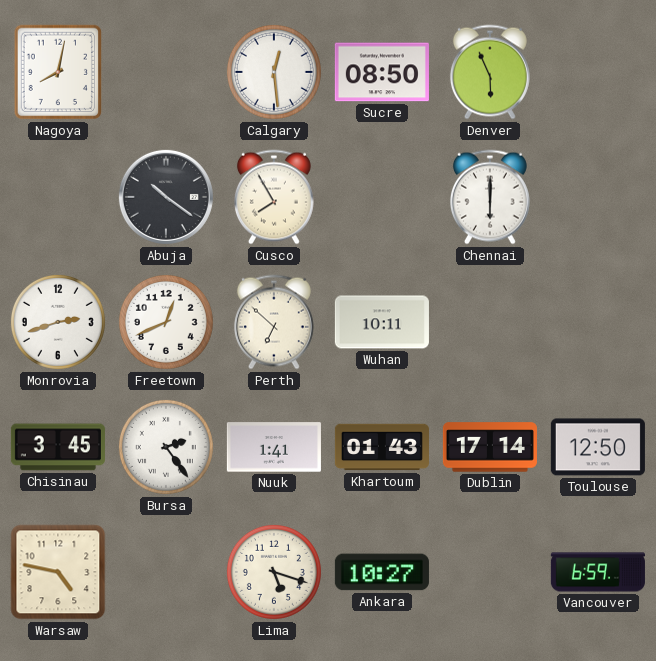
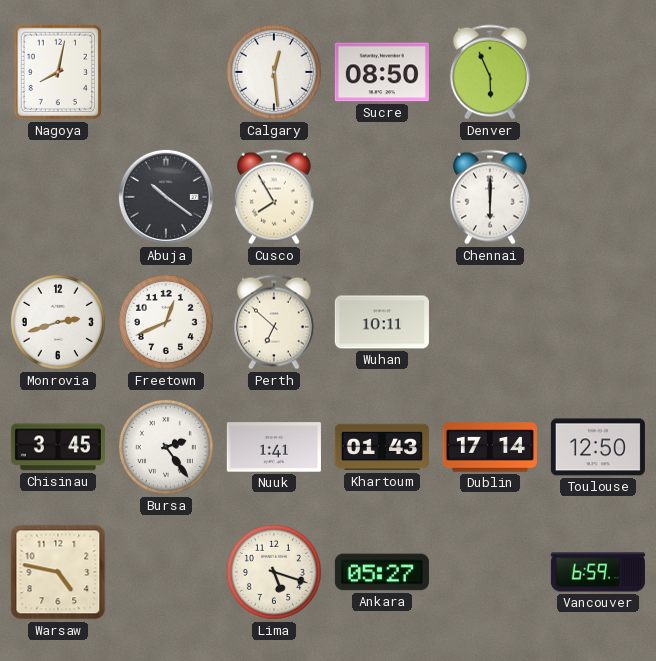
Ankara: 10:27 -> 05:27 (382, 572)
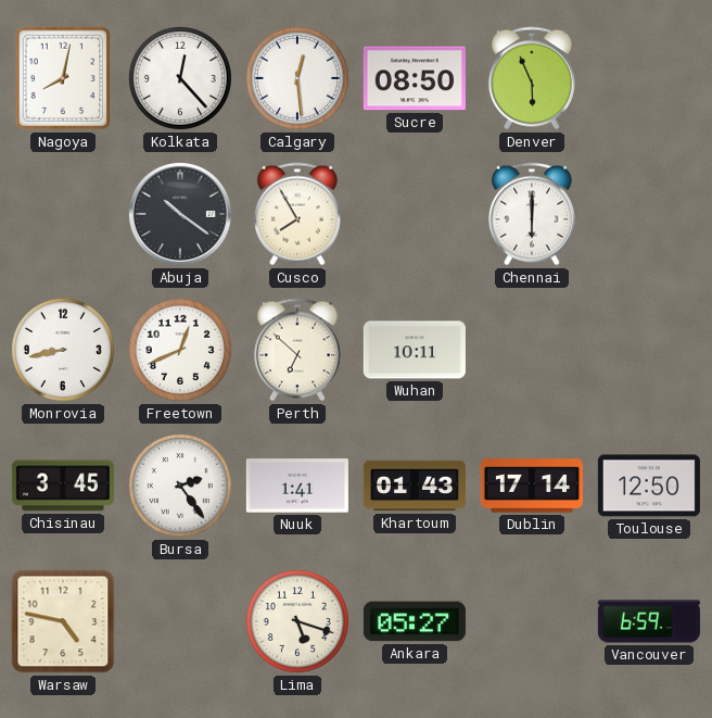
Kolkata: none -> 12:23 (180, 78)
Monrovia: 2:42 -> 8:43 (63, 350)
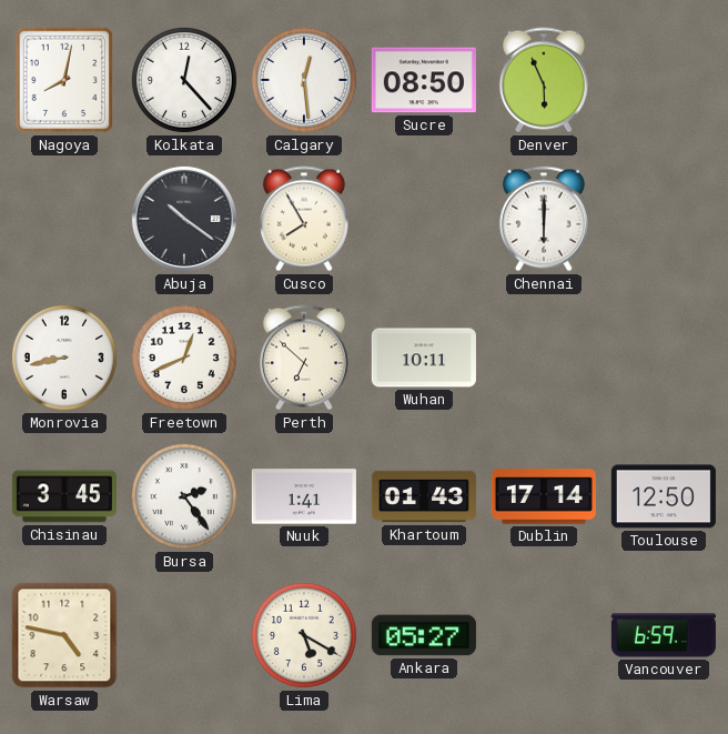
Lima: 5:18 -> 5:20 (304, 635)
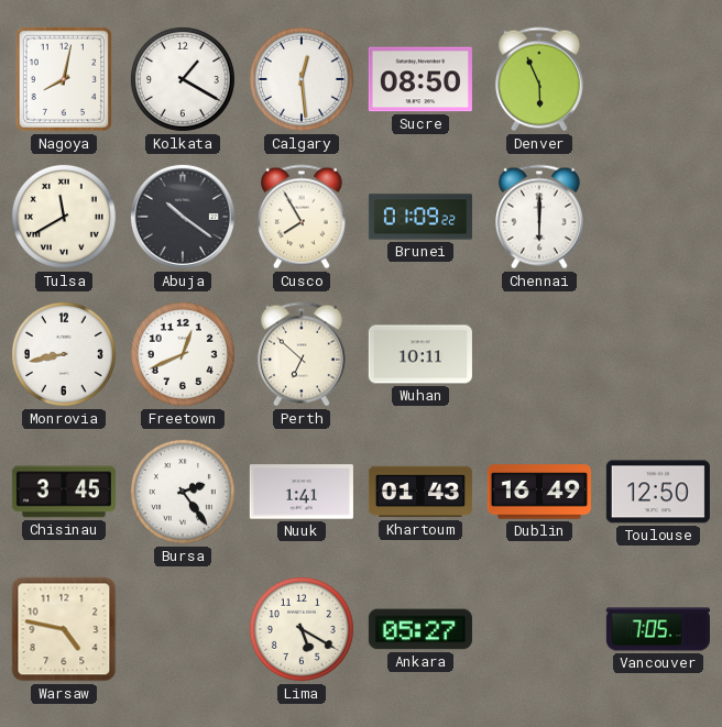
Kolkata: 12:23 -> 1:20 (183, 79)
Tulsa: none -> 11:40 (64, 217)
Brunei: none -> 01:09 (420, 217)
Dublin: 17:14 -> 16:49 (539, 492)
Vancouver: 6:59 -> 7:05 (658, 629)
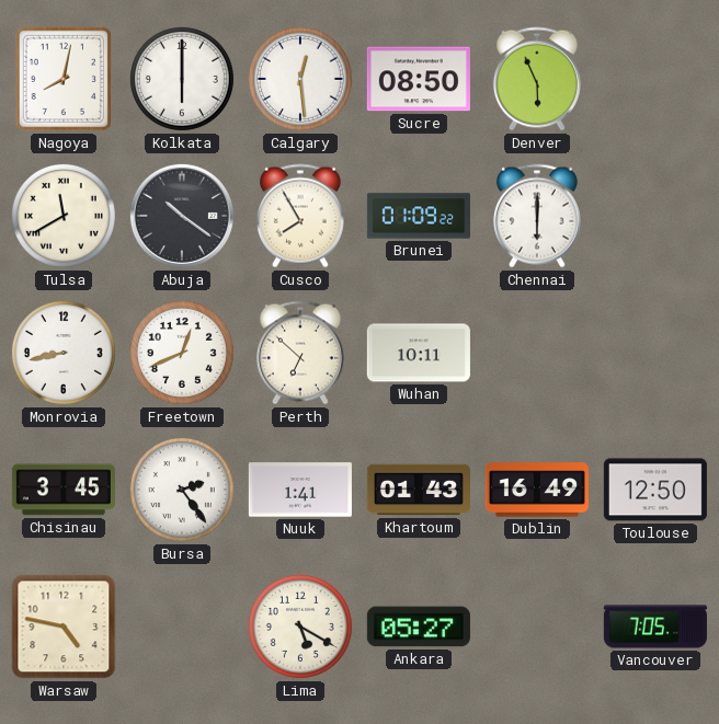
Kolkata: 1:20 -> 6:00 (182, 79)
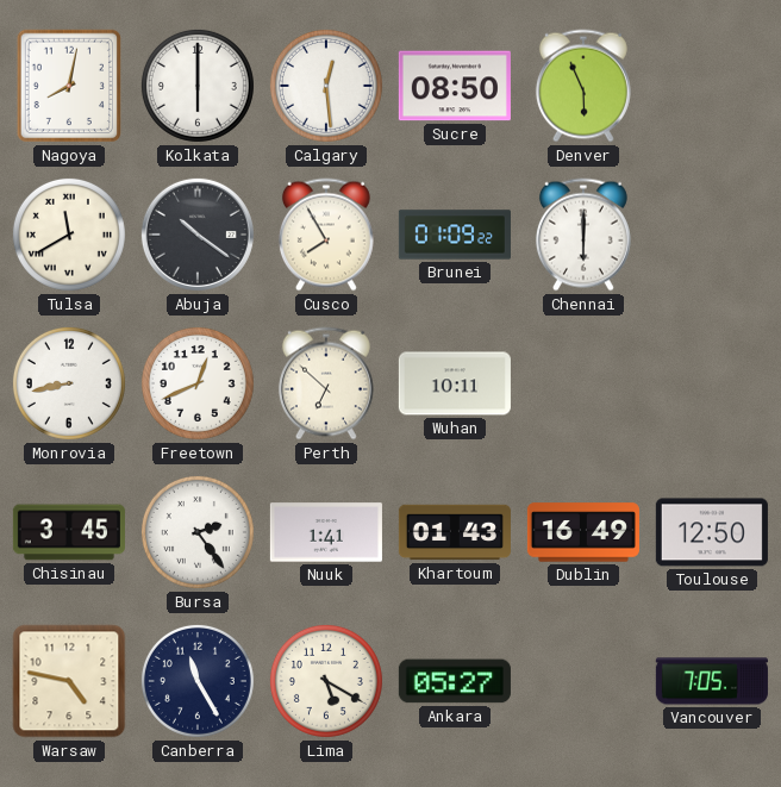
Canberra: none -> 11:25 (198, 681)
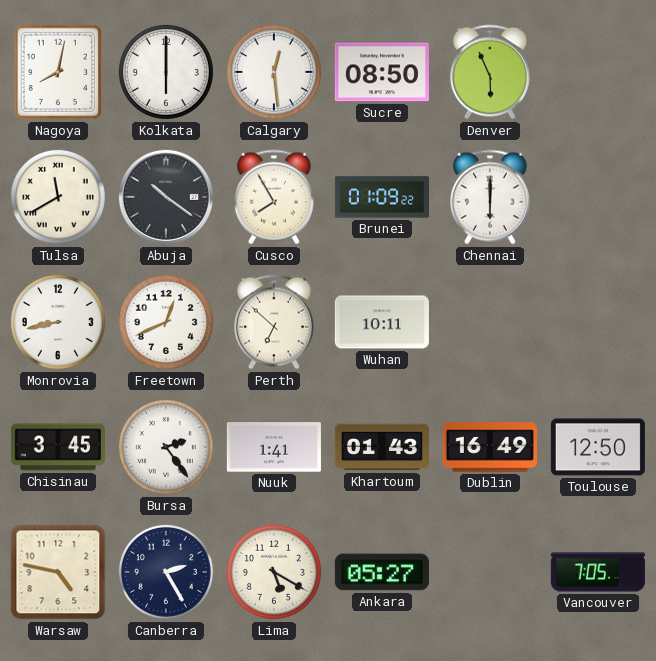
Canberra: 11:25 -> 2:25 (166, 572)
